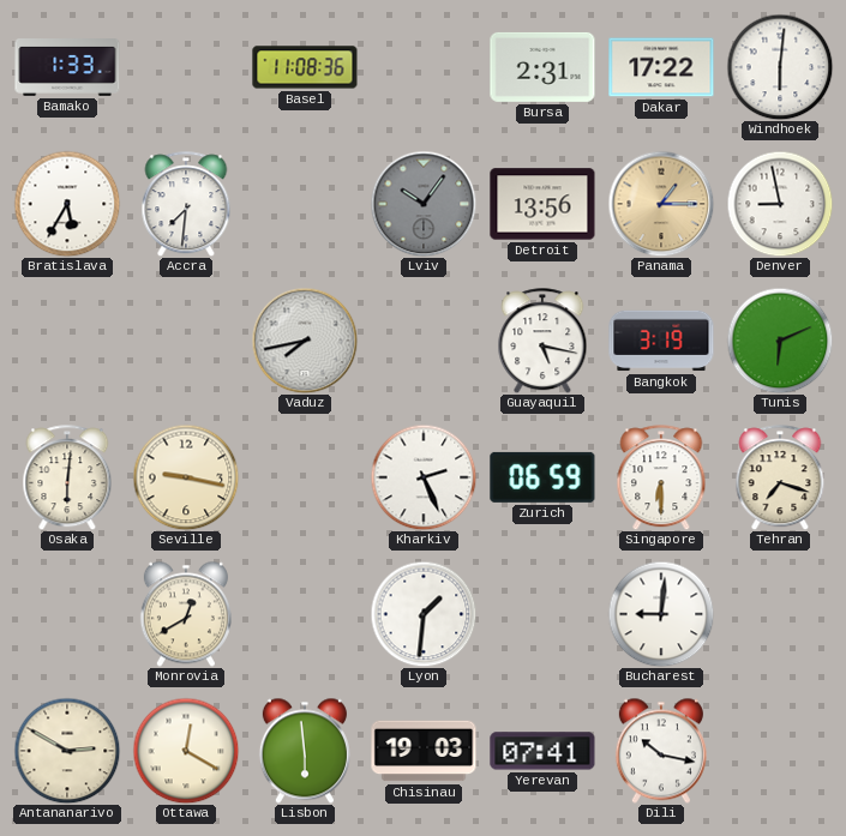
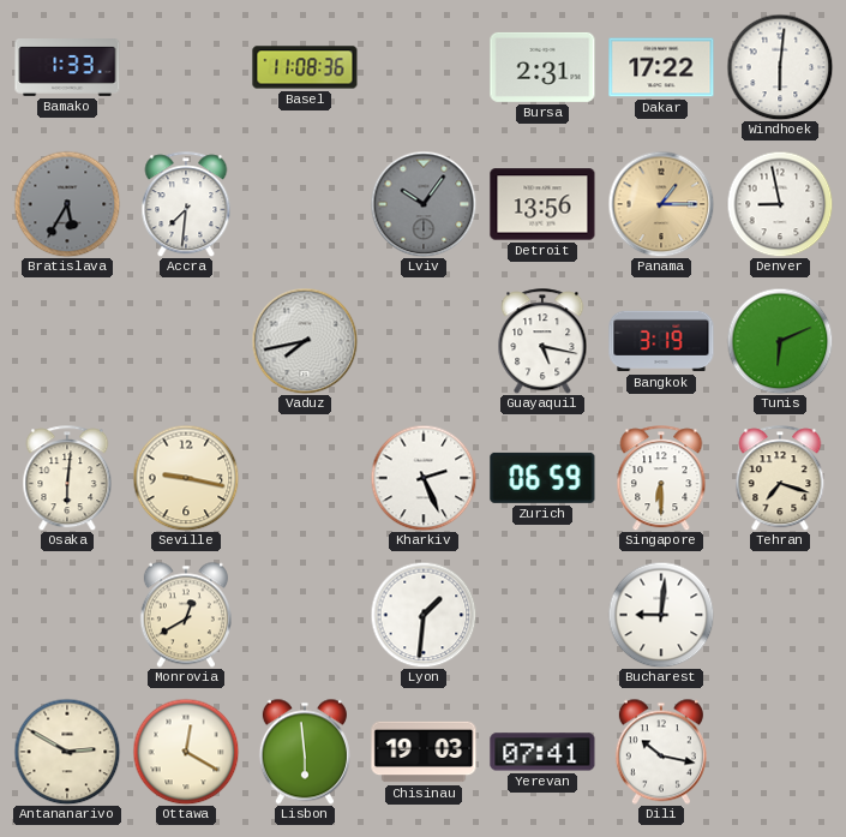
Bratislava dial: white -> grey (67, 204)
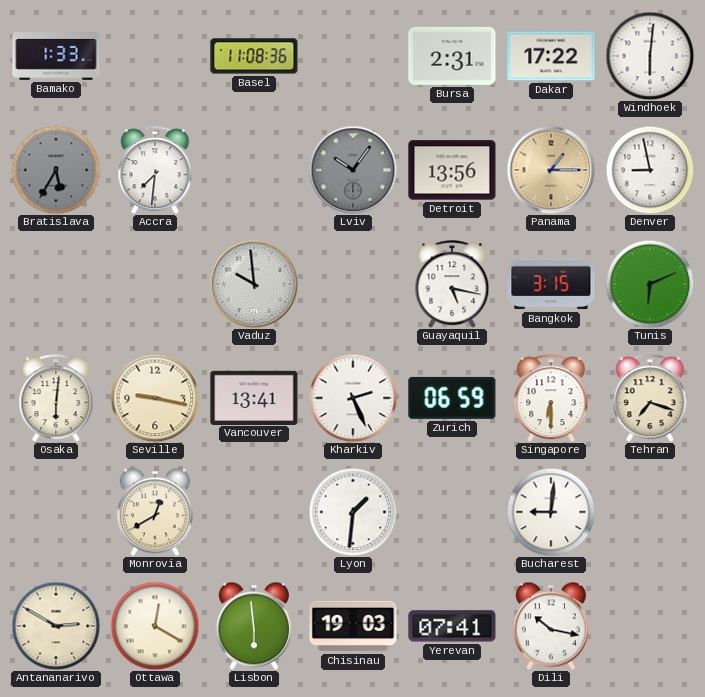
Vaduz: 7:43 -> 9:59 (254, 284)
Bangkok: 3:19 -> 3:15 (551, 284)
Vancouver: none -> 13:41 (254, 397)
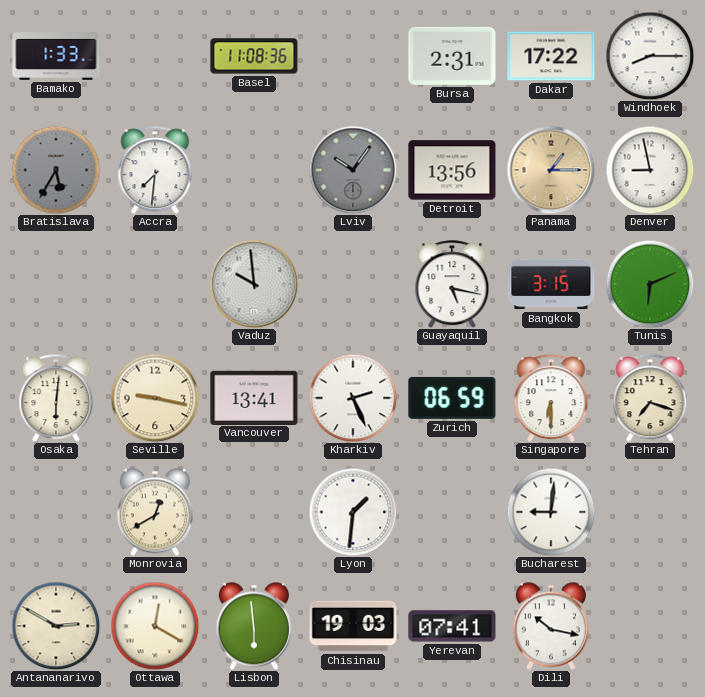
Windhoek: 6:01 -> 8:15 (650, 56)
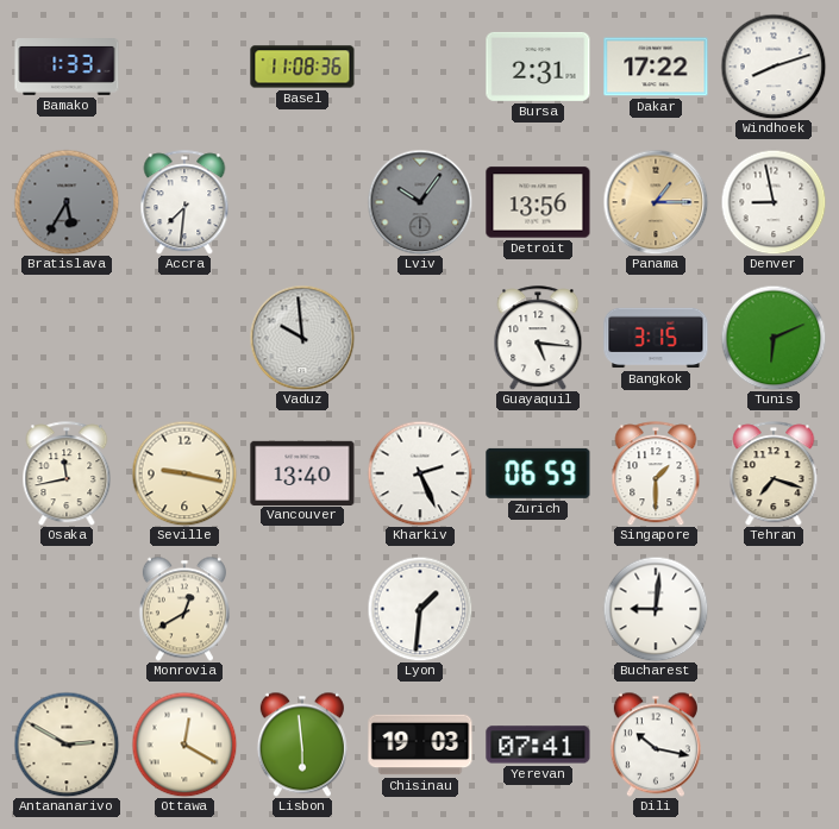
Windhoek: 8:15 -> 8:12 (774, 67)
Guayaquil: 5:17 -> 5:16 (538, 338)
Osaka: 6:01 -> 11:43 (67, 473)
Vancouver: 13:41 -> 13:40 (302, 472)
Singapore: 6:30 -> 1:30 (656, 473)
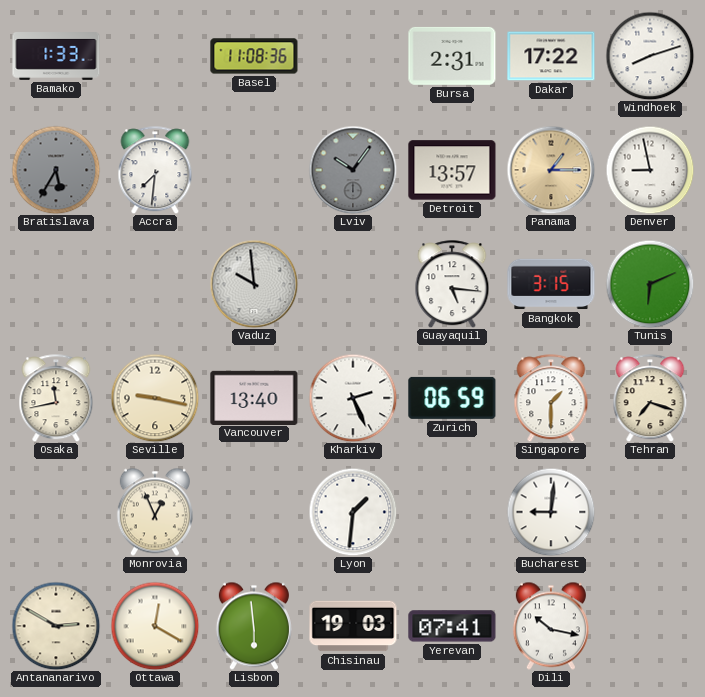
Detroit: 13:56 -> 13:57 (452, 170)
Monrovia: 12:40 -> 12:56 (155, 512)
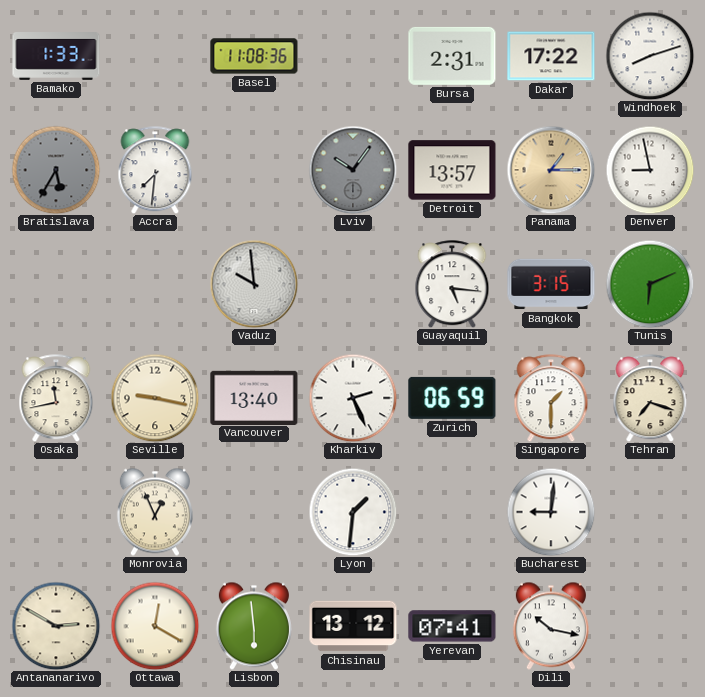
Chisinau: 19:03 -> 13:12 (353, 626)
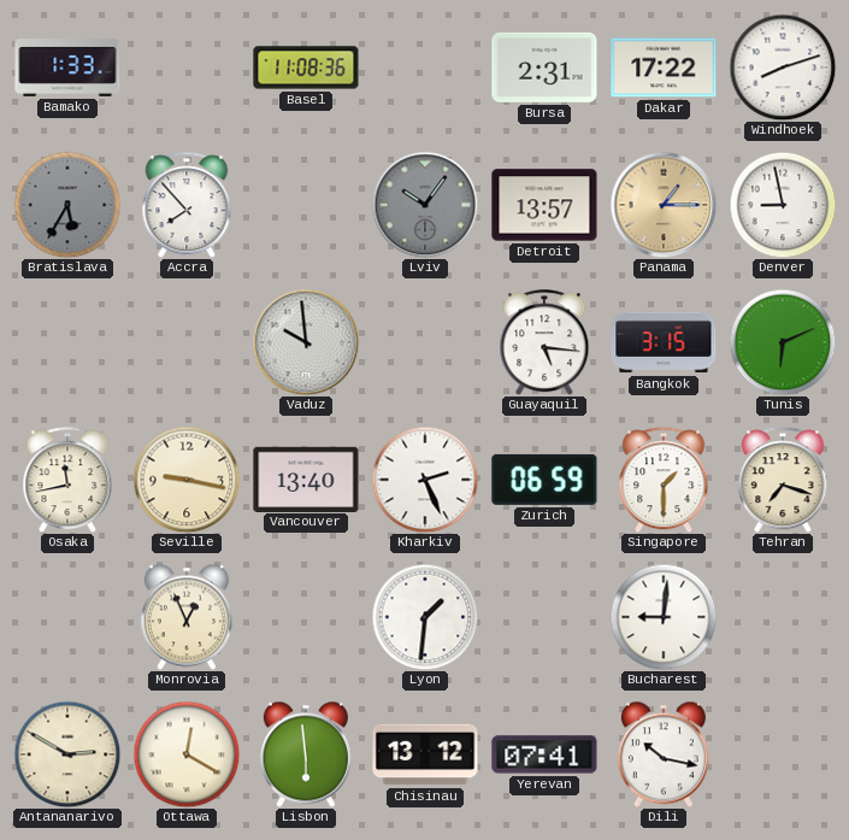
Accra: 7:31 -> 7:53 (187, 205)
